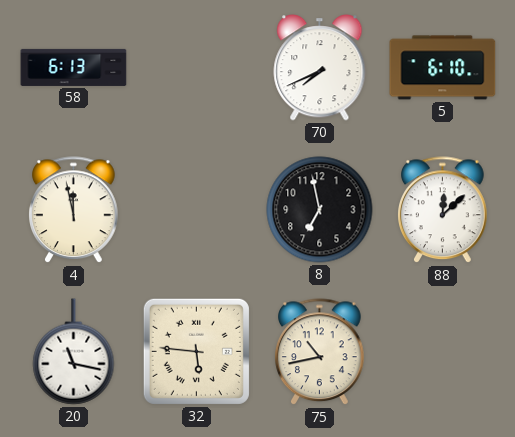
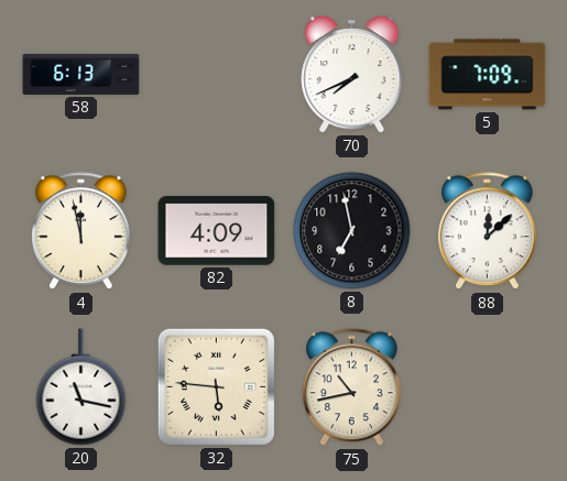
5: 6:10 -> 7:09 (488, 75)
82: none -> 4:09 (217, 231)
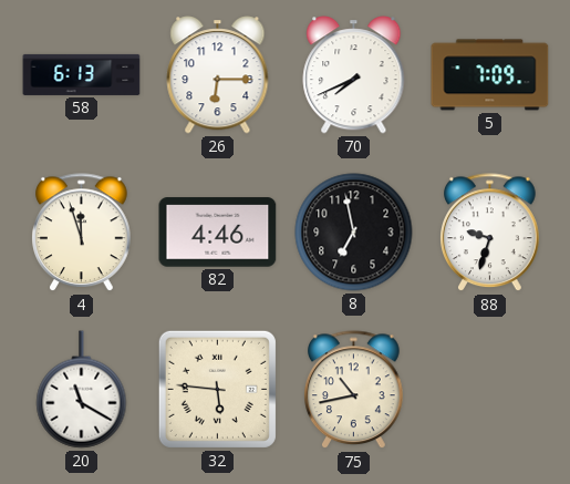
26: none -> 6:15 (218, 75)
4: 11:58 -> 11:57 (82, 233)
82: 4:09 -> 4:46 (218, 233)
88: 12:08 -> 9:33 (490, 233)
20: 11:17 -> 11:20 (82, 390)
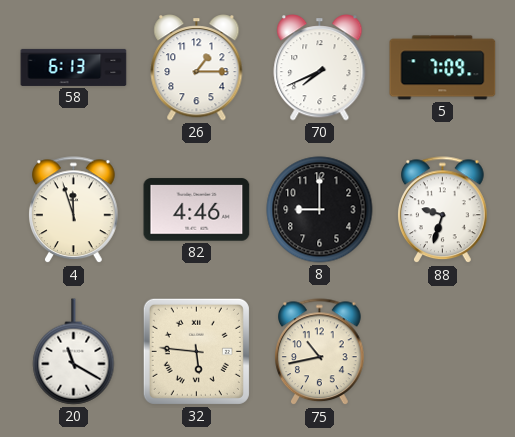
26: 6:15 -> 1:15 (197, 68)
8: 6:58 -> 9:00 (320, 210)
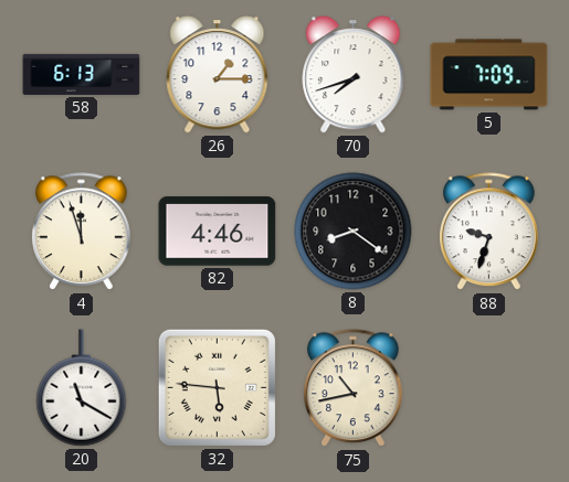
70: 7:41 -> 7:42 (354, 75)
8: 9:00 -> 8:21 (354, 232)
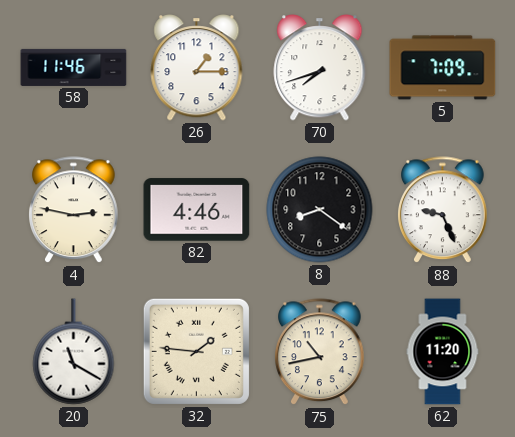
58: 6:13 -> 11:46 (74, 67)
4: 11:57 -> 2:47 (74, 210)
88: 9:33 -> 9:26 (443, 210)
32: 5:46 -> 1:46 (196, 351)
62: none -> 11:20 (443, 352)
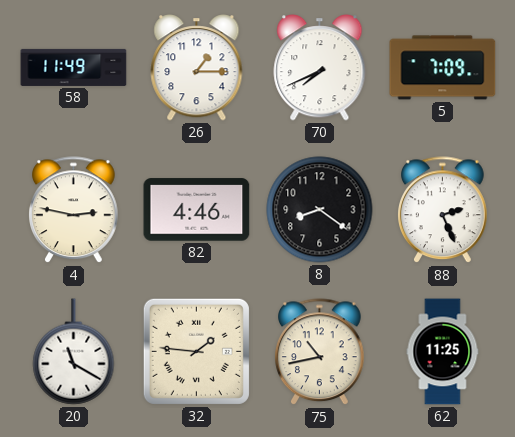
58: 11:46 -> 11:49 (74, 67)
70: 7:42 -> 7:41 (320, 68)
88: 9:26 -> 2:26 (443, 210)
62: 11:20 -> 11:25 (443, 352)
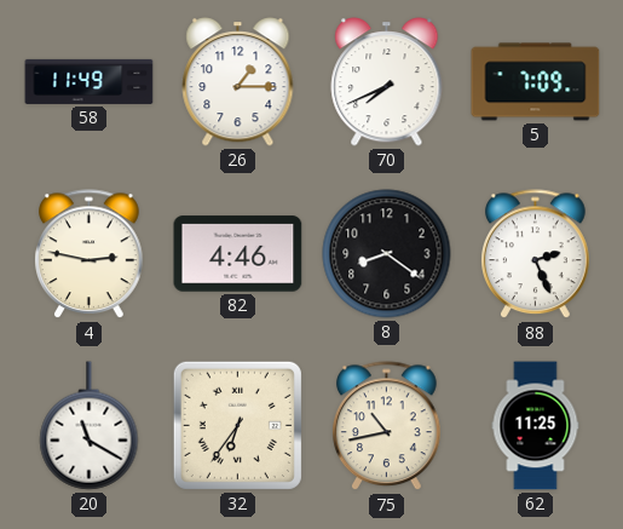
32: 1:46 -> 6:36 (237, 425)
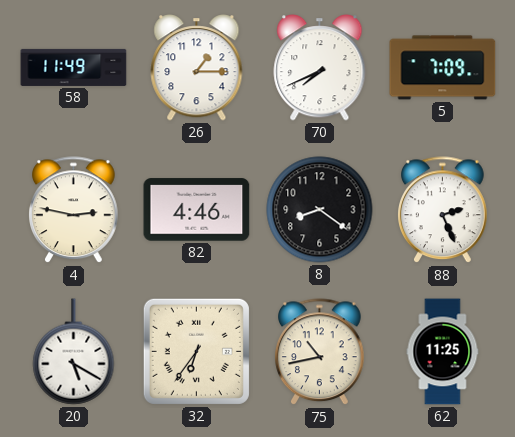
20: 11:20 -> 5:20 (74, 352)
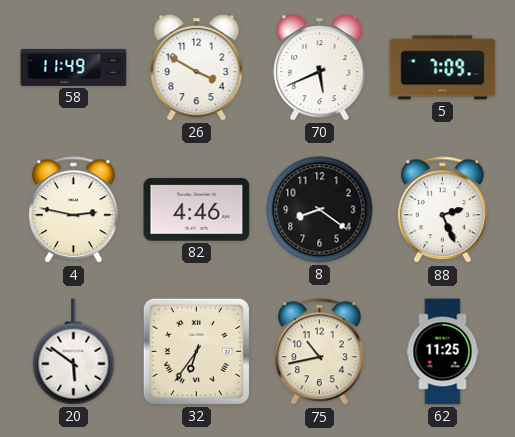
26: 1:15 -> 3:50 (197, 68)
70: 7:41 -> 5:41 (320, 68)
20: 5:20 -> 5:51 (74, 352)
